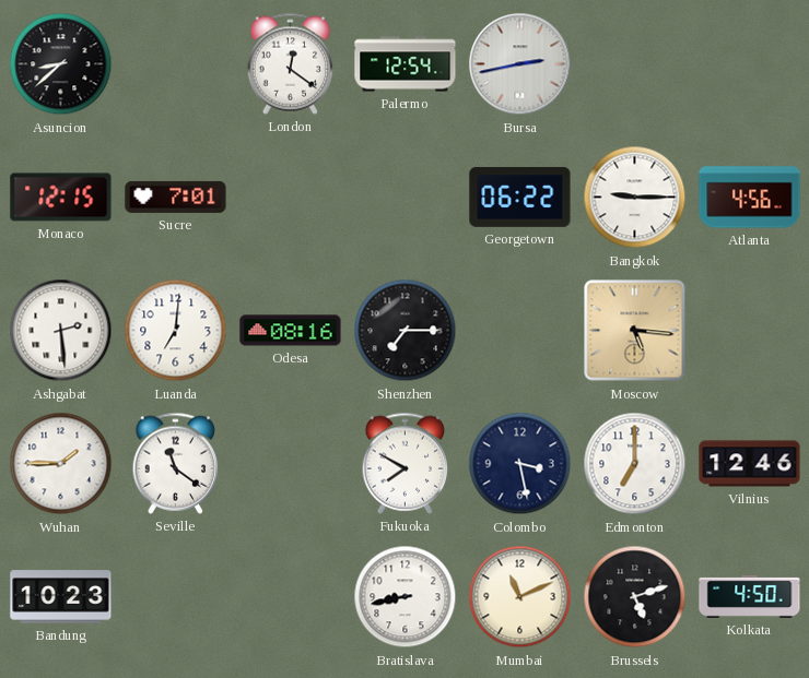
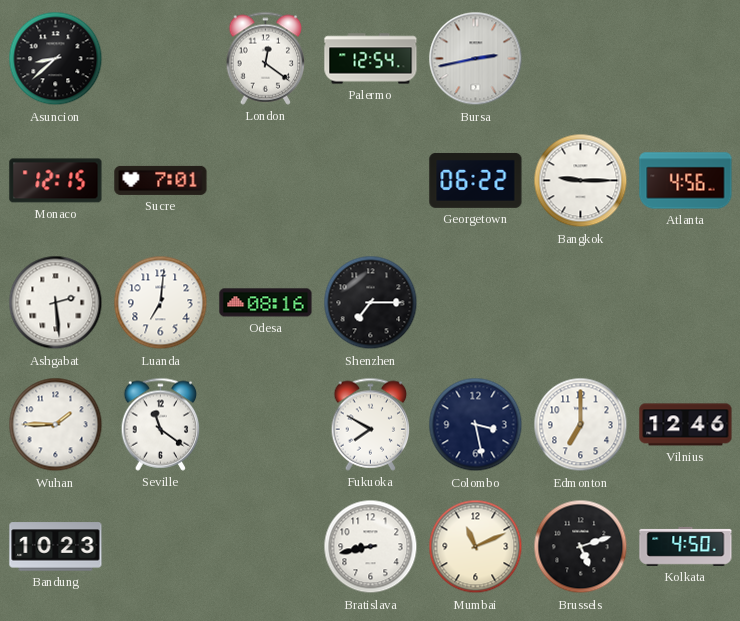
Moscow: 5:16 -> none (635, 331)
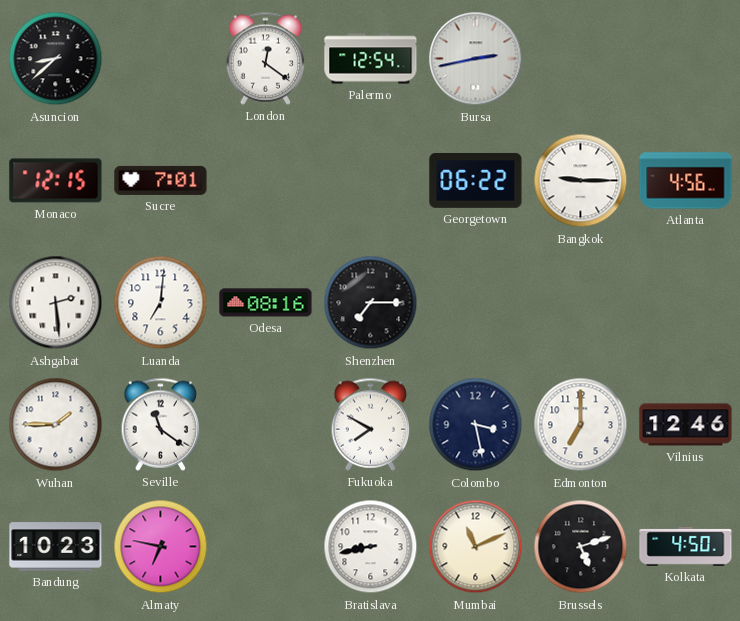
Almaty: none -> 6:47 (161, 547)
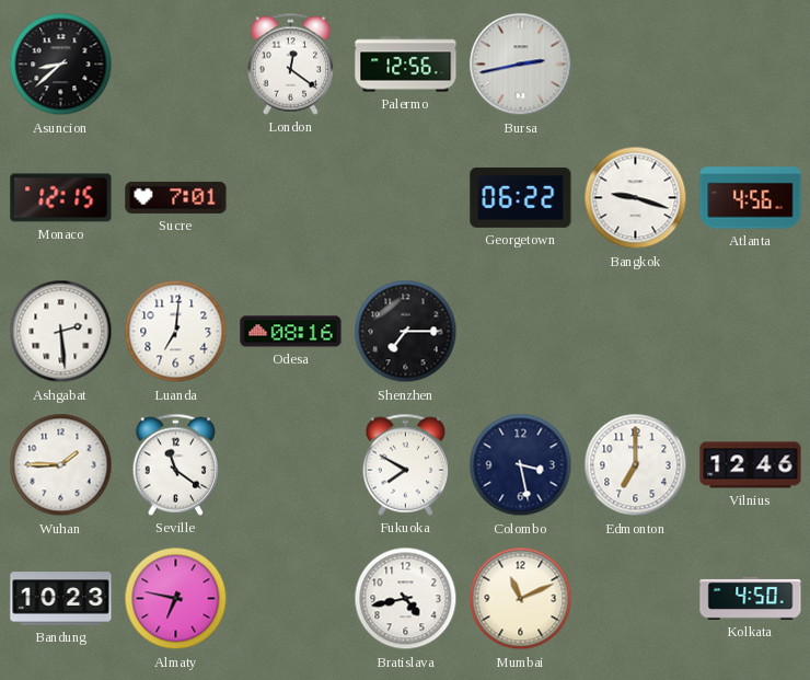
Palermo: 12:54 -> 12:56 (406, 65)
Bangkok: 9:15 -> 9:18 (636, 198)
Bratislava: 8:43 -> 4:43 (406, 599)
Brussels: 5:12 -> none (581, 547)
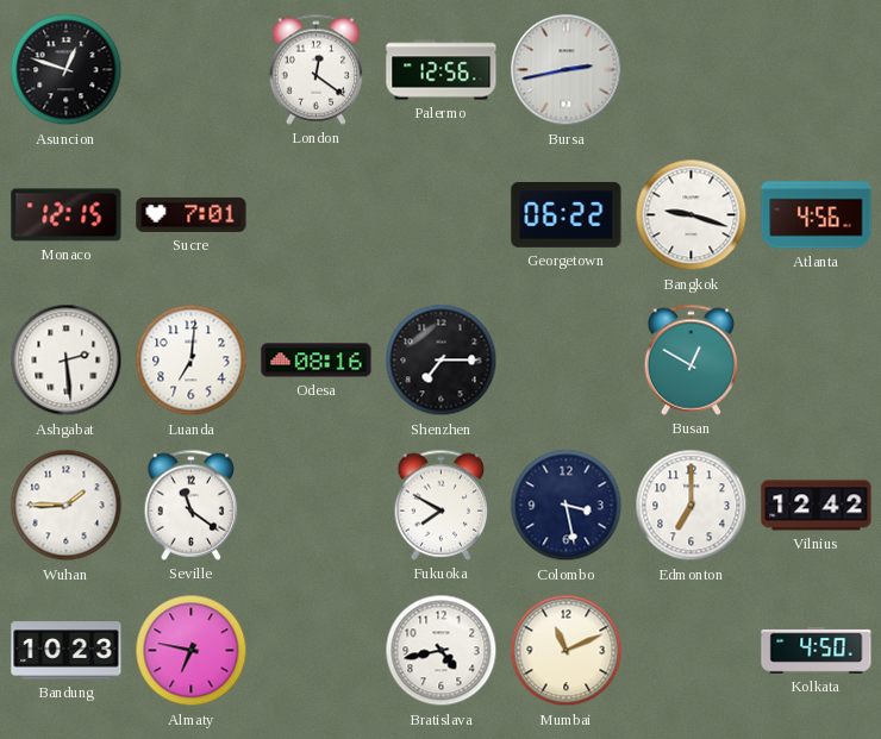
Asuncion: 8:38 -> 12:48 (67, 70)
Busan: none -> 12:50 (692, 359)
Vilnius: 12:46 -> 12:42 (817, 506)
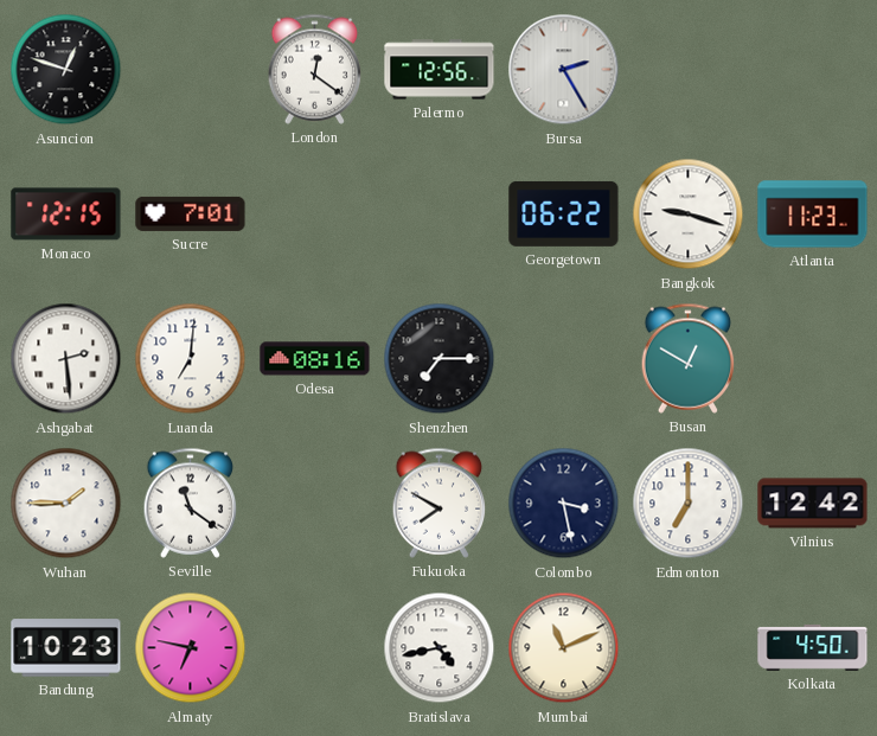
Bursa: 2:43 -> 2:25 (564, 70)
Atlanta: 4:56 -> 11:23 (813, 215)
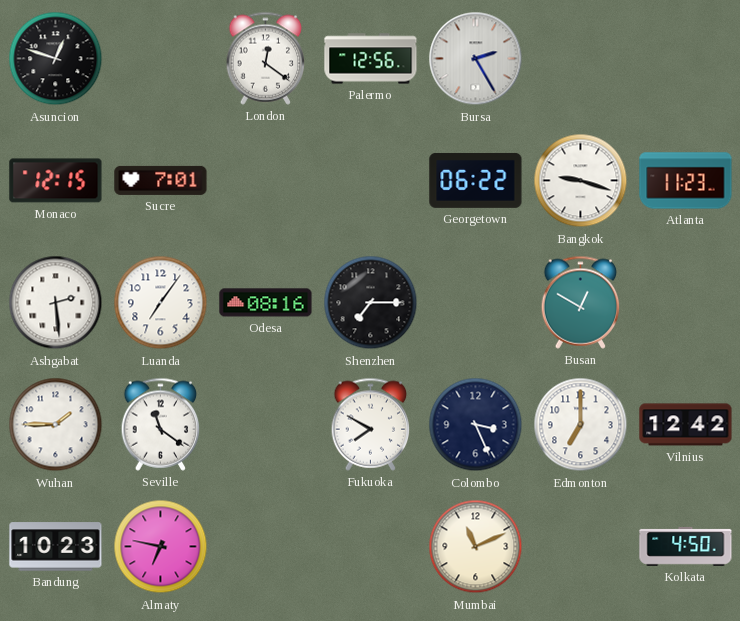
Luanda: 7:01 -> 7:06 (161, 303)
Colombo: 3:28 -> 3:26 (476, 425)
Bratislava: 4:43 -> none (440, 648)
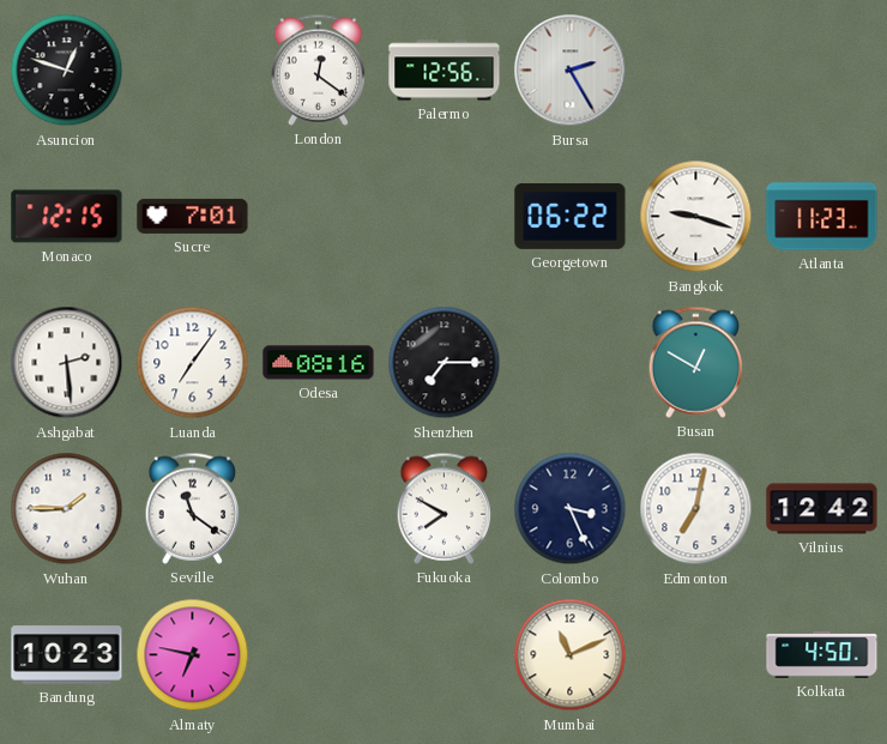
Edmonton: 7:00 -> 7:02 (696, 509)
